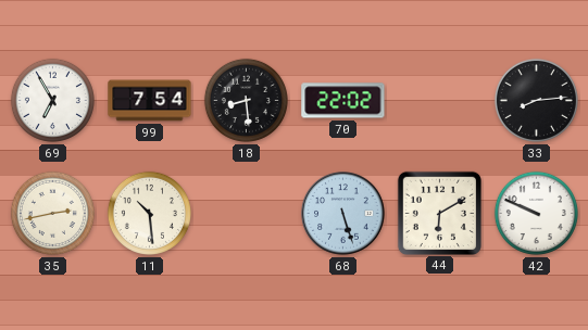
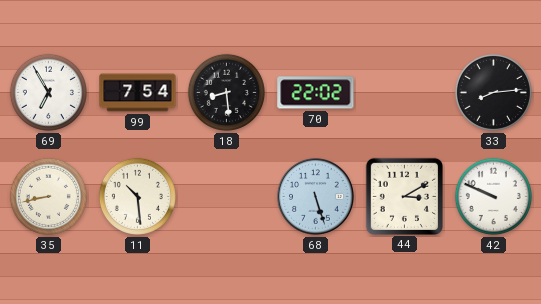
35: 2:43 -> 8:43 (48, 196)
44: 6:10 -> 3:10 (404, 196)
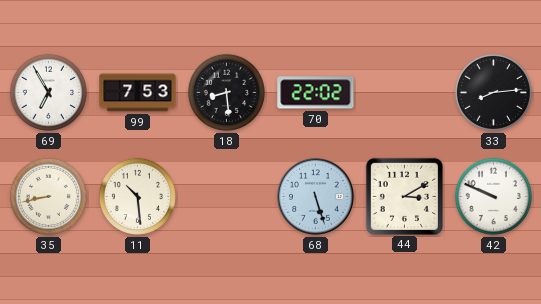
99: 7:54 -> 7:53 (138, 93)
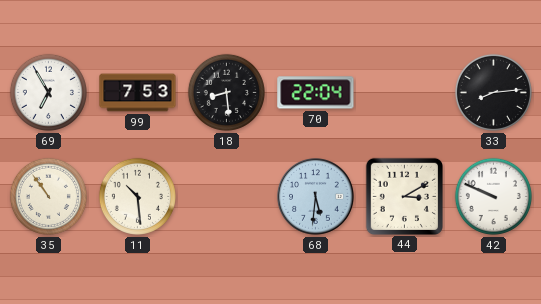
70: 22:02 -> 22:04 (316, 93)
35: 8:43 -> 10:54 (48, 196)
68: 5:27 -> 5:31 (316, 197)
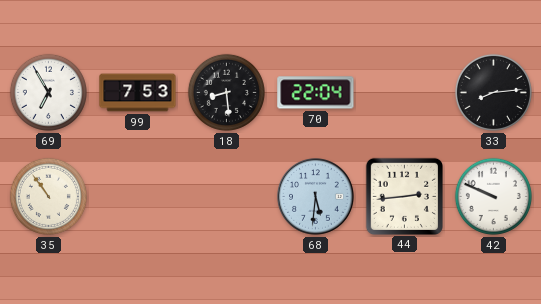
11: 10:29 -> none (137, 196)
44: 3:10 -> 2:44 (404, 196)
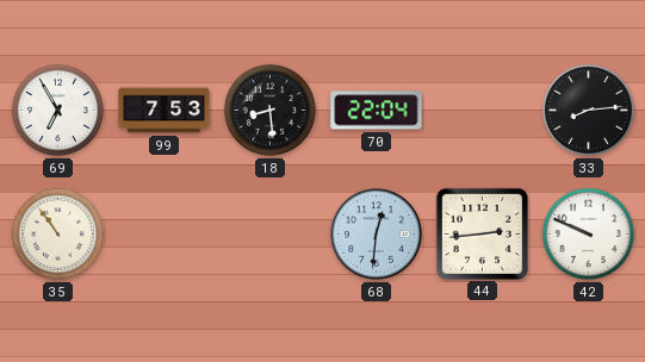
68: 5:31 -> 12:31 (377, 235)
